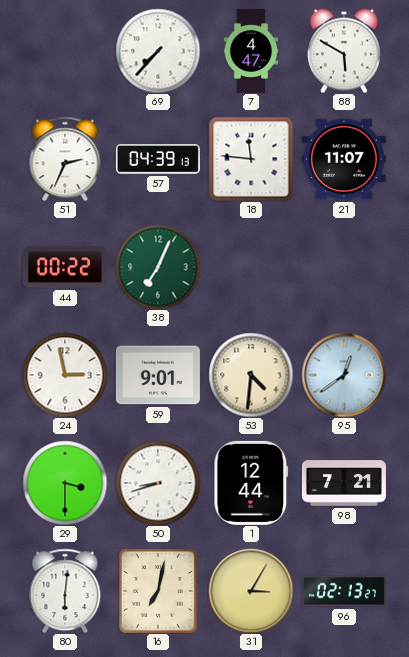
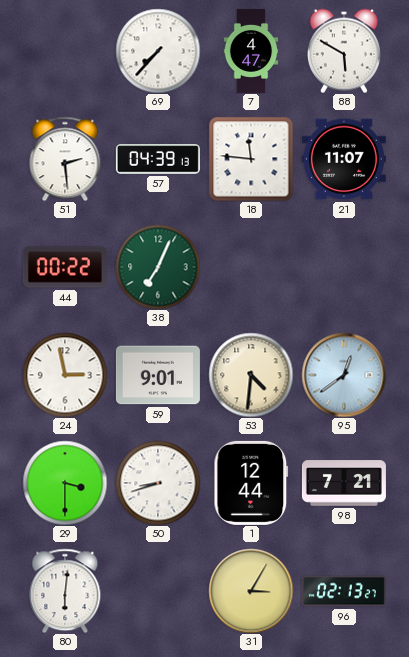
51: 2:34 -> 2:29 (65, 159)
16: 7:02 -> none (158, 591)
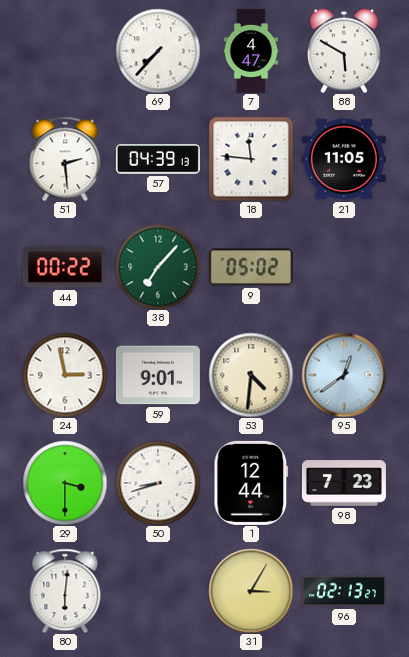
21: 11:07 -> 11:05 (344, 159)
38: 7:04 -> 7:07 (158, 267)
9: none -> 05:02 (251, 267)
98: 7:21 -> 7:23 (344, 483)
